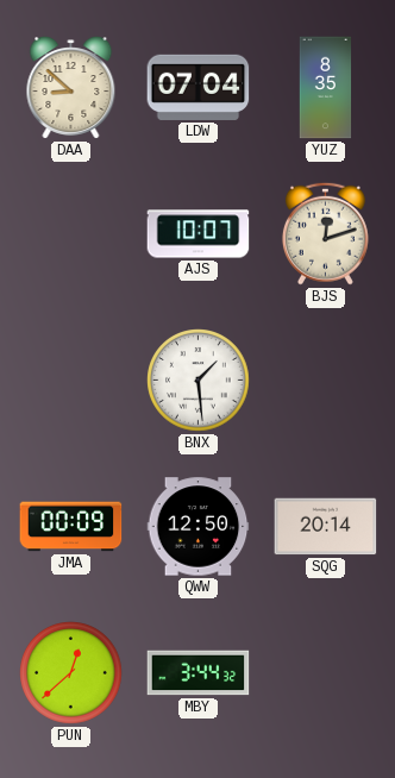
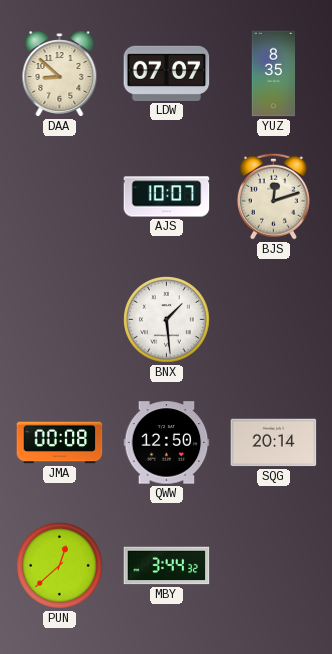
LDW: 07:04 -> 07:07 (167, 73)
JMA: 00:09 -> 00:08 (60, 443)
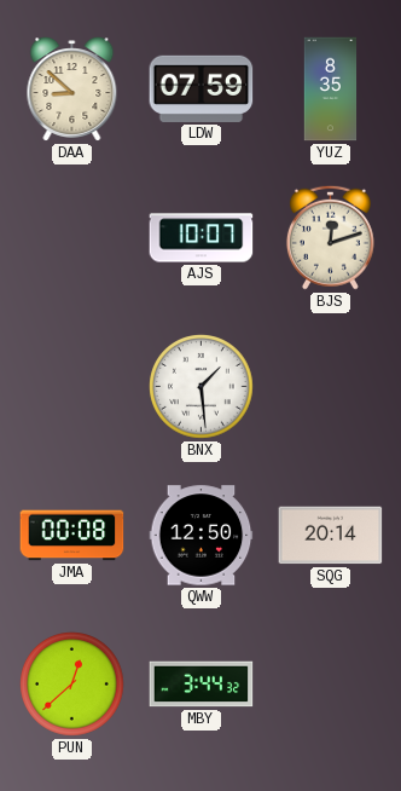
LDW: 07:07 -> 07:59 (202, 88)
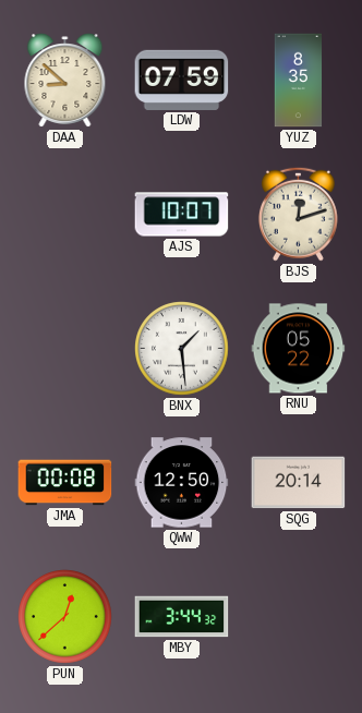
RNU: none -> 05:22 (299, 349)
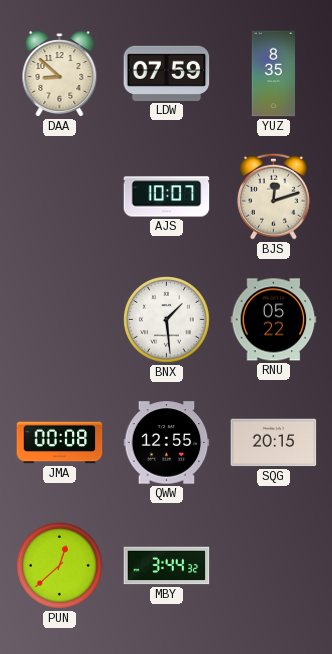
QWW: 12:50 -> 12:55 (167, 443)
SQG: 20:14 -> 20:15 (274, 443)
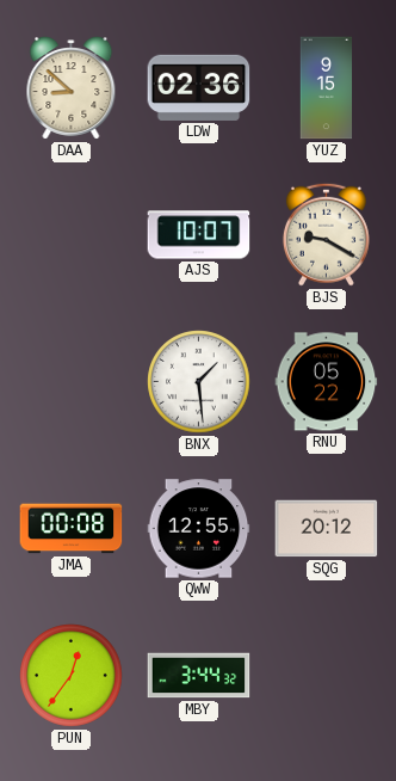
LDW: 07:59 -> 02:36 (199, 87)
YUZ: 8:35 -> 9:15 (327, 88)
BJS: 12:12 -> 9:20 (326, 234)
SQG: 20:15 -> 20:12 (327, 529)
PUN: 12:38 -> 12:36 (72, 676)
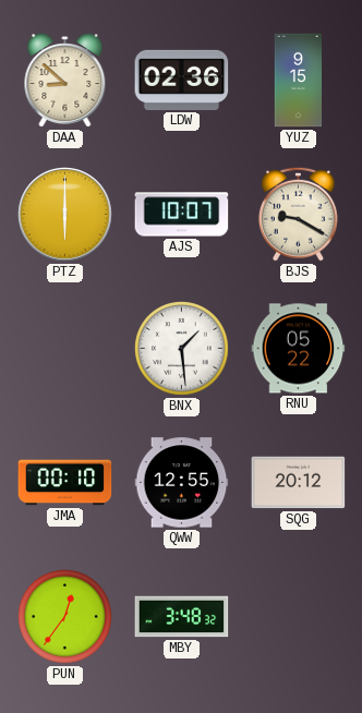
PTZ: none -> 6:00 (65, 215)
JMA: 00:08 -> 00:10 (65, 483)
MBY: 3:44 -> 3:48 (182, 617)
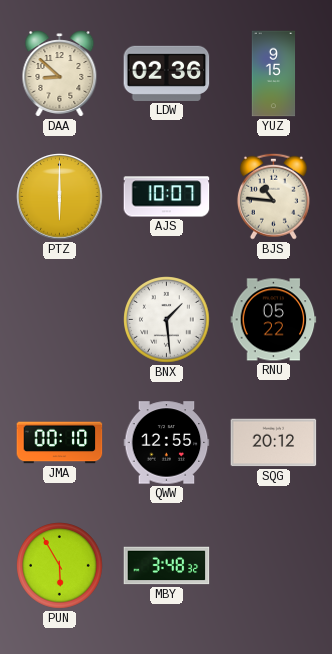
BJS: 9:20 -> 10:46 (273, 196)
PUN: 12:36 -> 5:55 (60, 566)
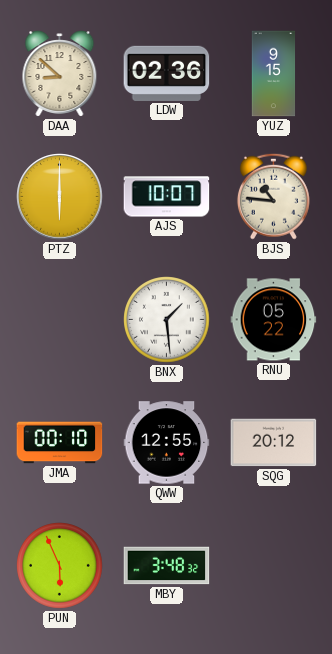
PUN: 5:55 -> 5:56 (60, 566)
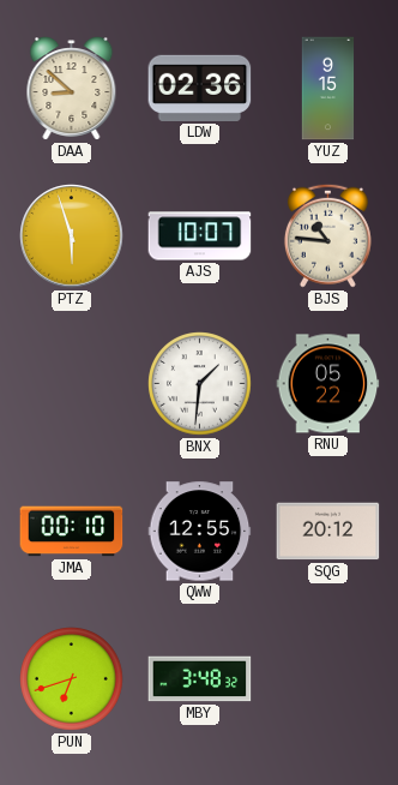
PTZ: 6:00 -> 5:57 (72, 236)
BNX: 1:29 -> 1:31 (200, 384)
PUN: 5:56 -> 6:42 (72, 679)
